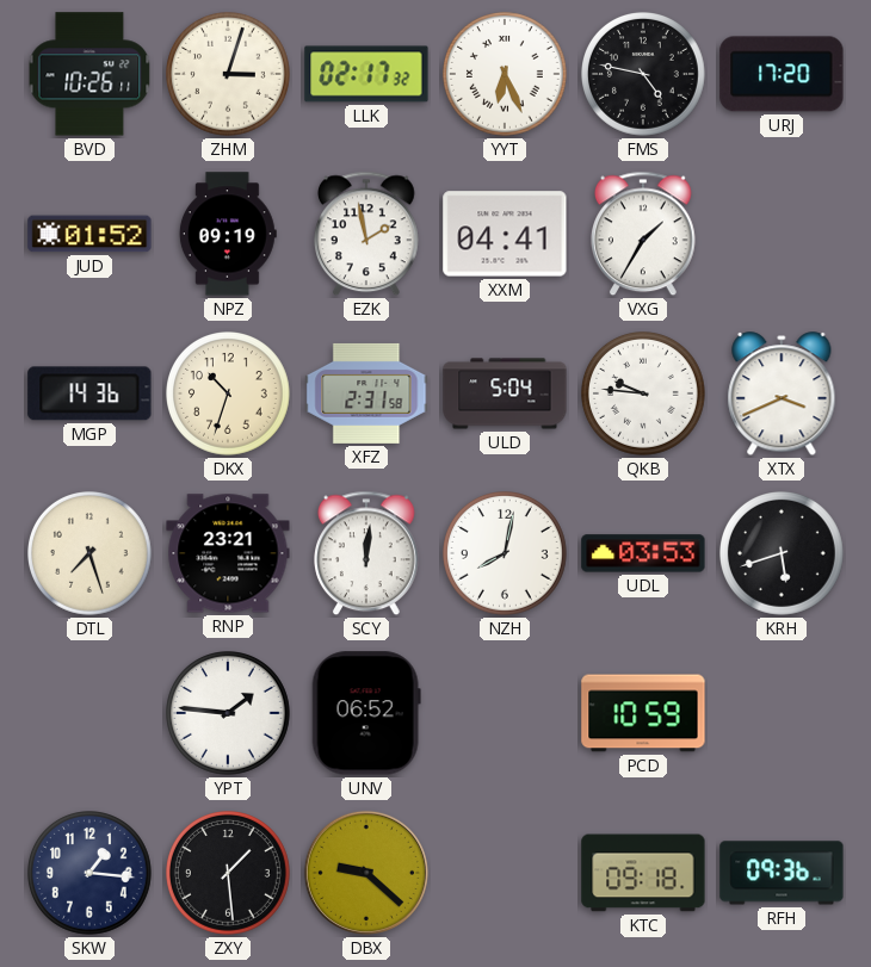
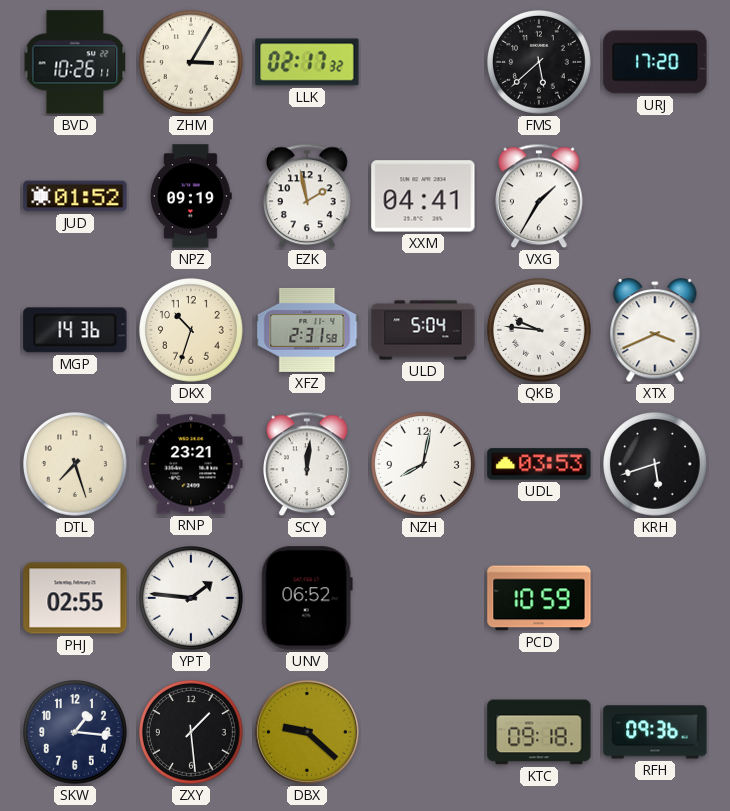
ZHM: 3:03 -> 3:05 (192, 63)
YYT: 6:26 -> none (506, 75)
FMS: 4:47 -> 5:38 (540, 63)
PHJ: none -> 02:55 (75, 598)
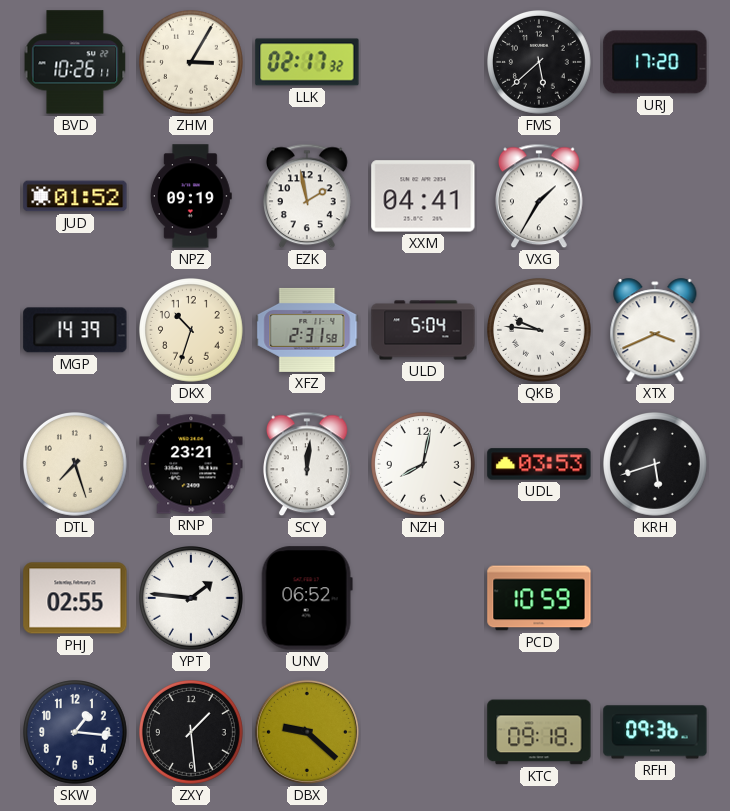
MGP: 14:36 -> 14:39 (75, 330)
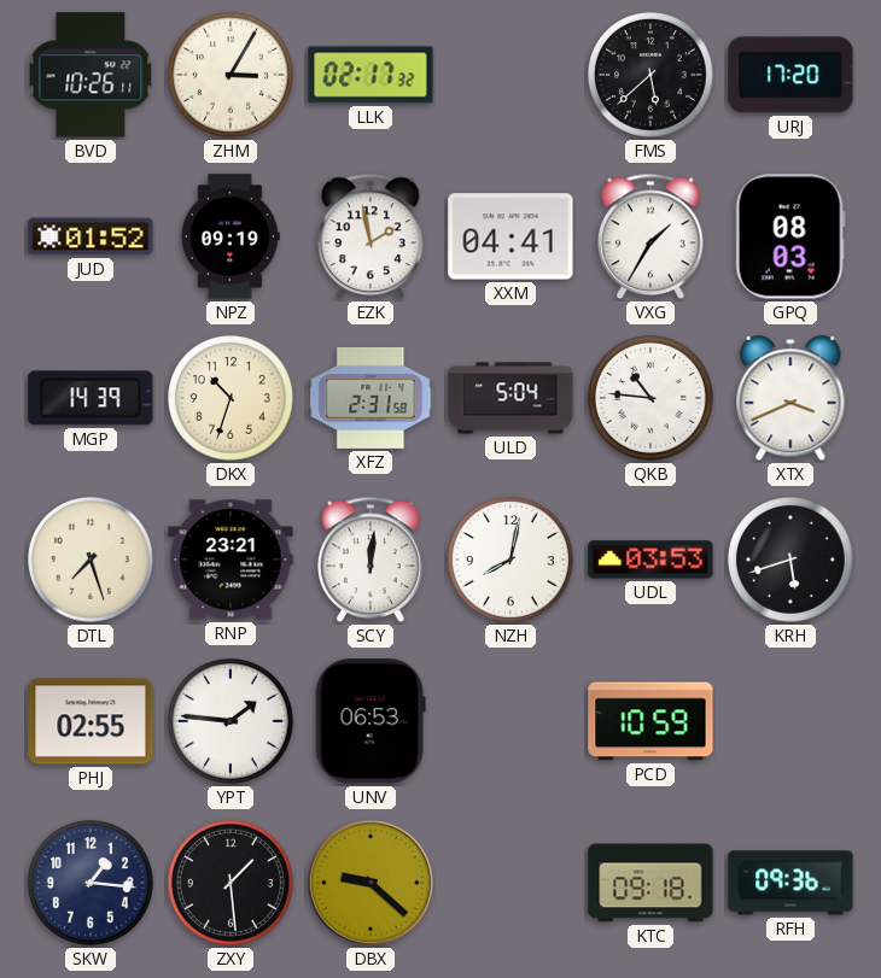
GPQ: none -> 08:03 (790, 236)
QKB: 9:46 -> 10:46 (652, 399)
UNV: 06:52 -> 06:53 (371, 721)
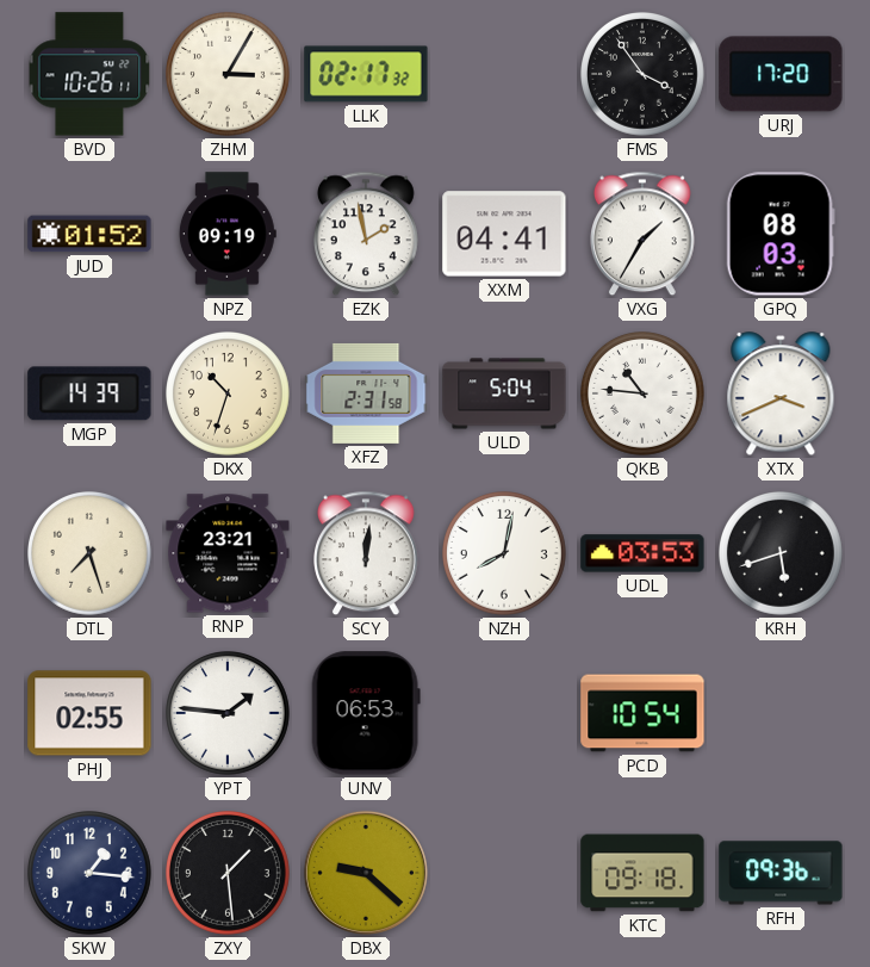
FMS: 5:38 -> 3:54 (644, 75)
PCD: 10:59 -> 10:54 (642, 713)
